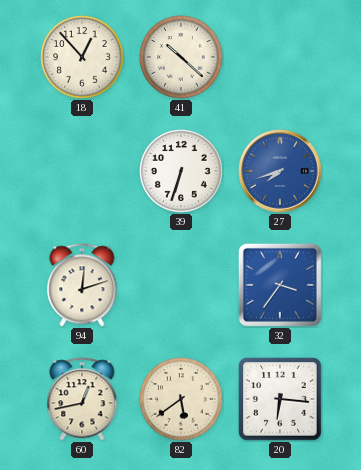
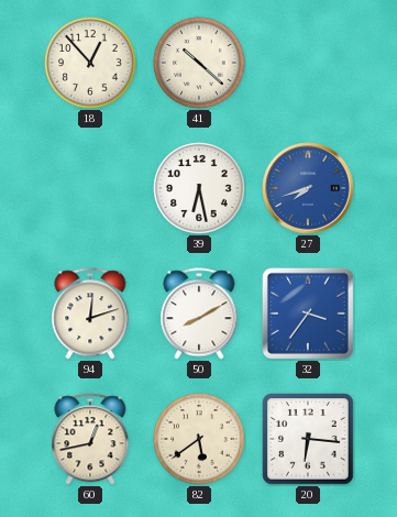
39: 6:33 -> 6:28 (199, 188)
50: none -> 8:10 (199, 313)
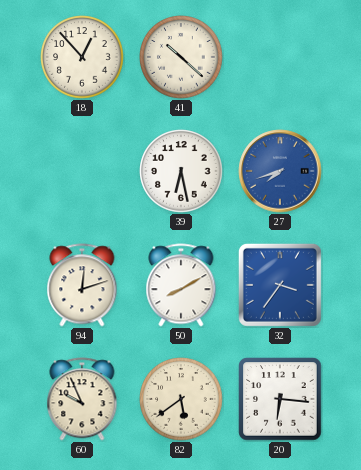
60: 12:43 -> 9:56 (82, 399)
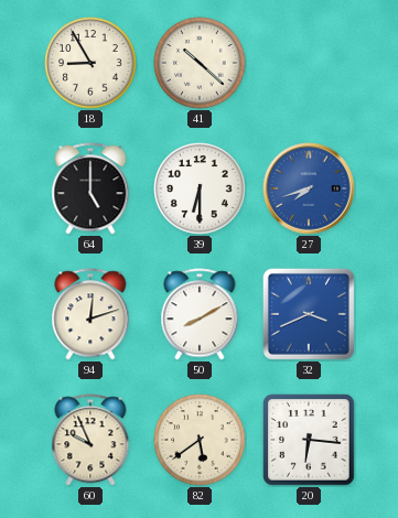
18: 12:53 -> 8:55 (90, 63)
64: none -> 5:00 (90, 188)
39: 6:28 -> 6:30 (200, 188)
32: 3:36 -> 3:41 (309, 314)
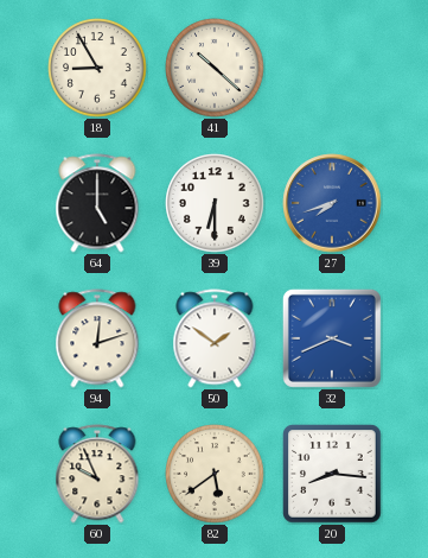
50: 8:10 -> 1:51 (215, 338)
20: 6:16 -> 8:16 (332, 474)
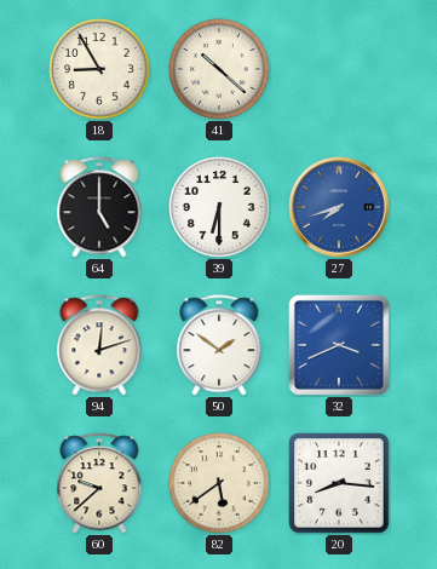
60: 9:56 -> 9:38 (99, 483)
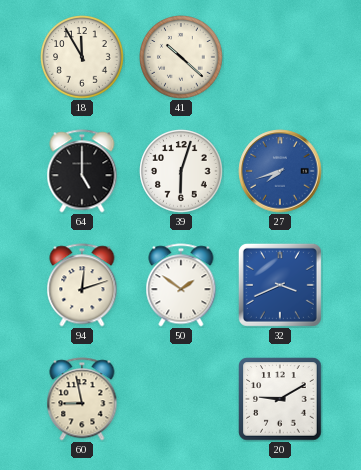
18: 8:55 -> 11:55 (82, 57)
39: 6:30 -> 6:03 (181, 171)
60: 9:38 -> 8:58 (82, 399)
82: 5:39 -> none (219, 483)
20: 8:16 -> 9:10 (280, 399)
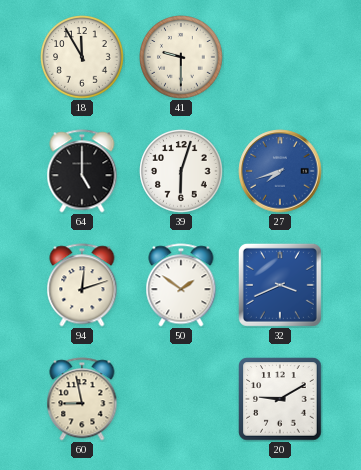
41: 10:22 -> 9:30 (181, 57)
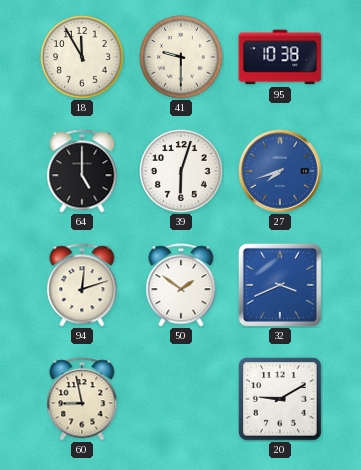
95: none -> 10:38 (280, 57)
